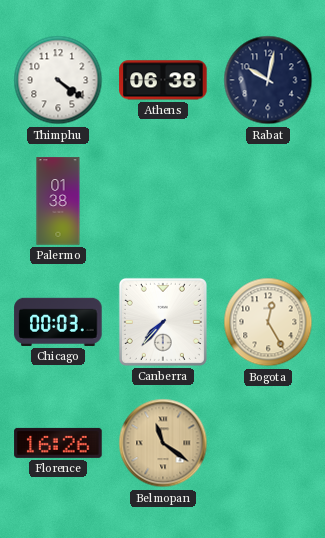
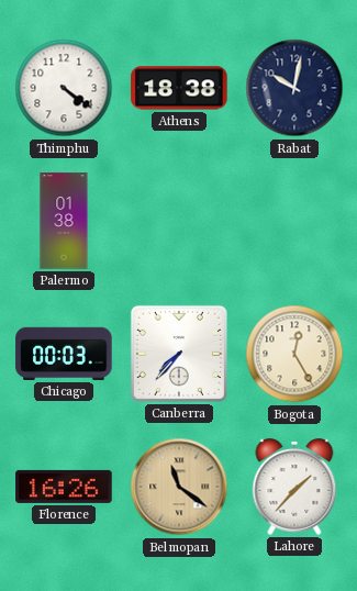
Athens: 06:38 -> 18:38 (179, 88)
Lahore: none -> 1:37 (294, 488)
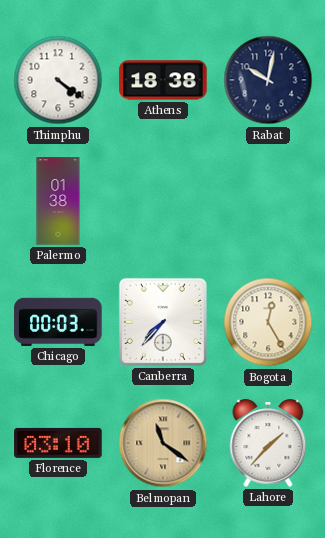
Florence: 16:26 -> 03:10 (58, 443)
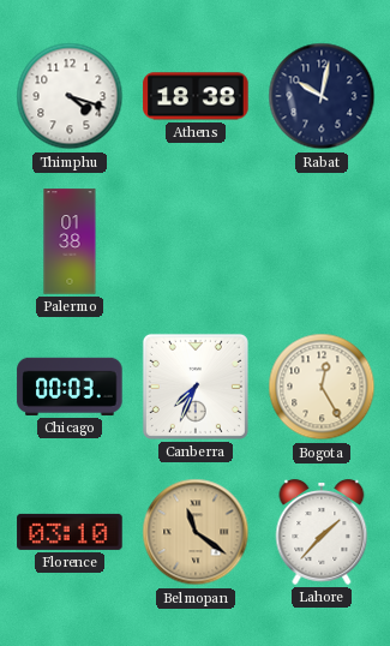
Thimphu: 4:21 -> 4:18 (70, 96)
Canberra: 7:37 -> 7:34 (196, 387)
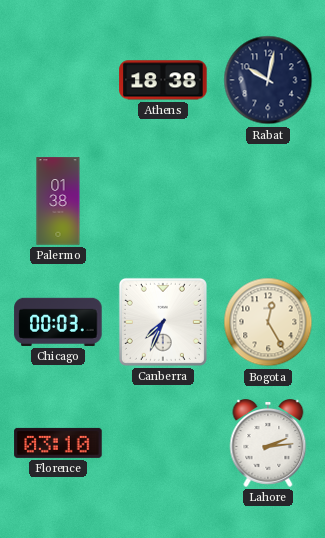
Thimphu: 4:18 -> none (70, 96)
Belmopan: 11:21 -> none (196, 532)
Lahore: 1:37 -> 2:14 (268, 444)
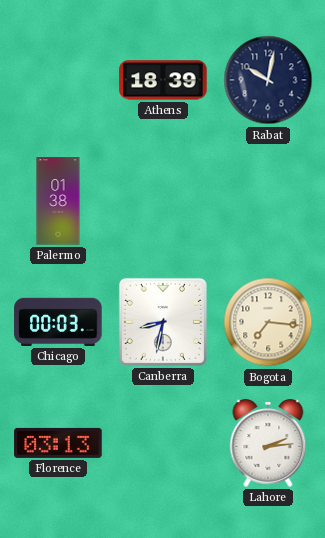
Athens: 18:38 -> 18:39 (163, 80)
Canberra: 7:34 -> 8:32 (163, 322)
Bogota: 12:25 -> 7:16 (268, 322)
Florence: 03:10 -> 03:13 (58, 443)
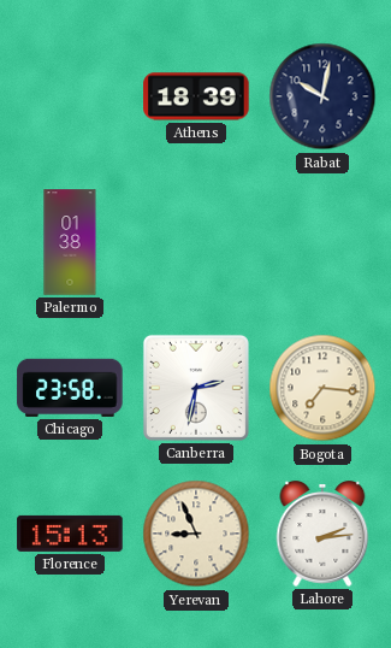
Chicago: 00:03 -> 23:58 (70, 388)
Canberra: 8:32 -> 2:32 (196, 388)
Florence: 03:13 -> 15:13 (70, 534)
Yerevan: none -> 8:56 (196, 534)
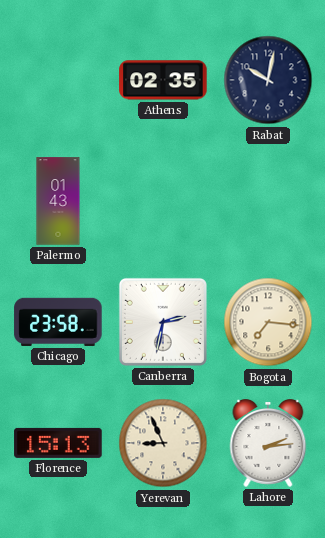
Athens: 18:39 -> 02:35 (163, 80)
Palermo: 01:38 -> 01:43 (58, 201)
